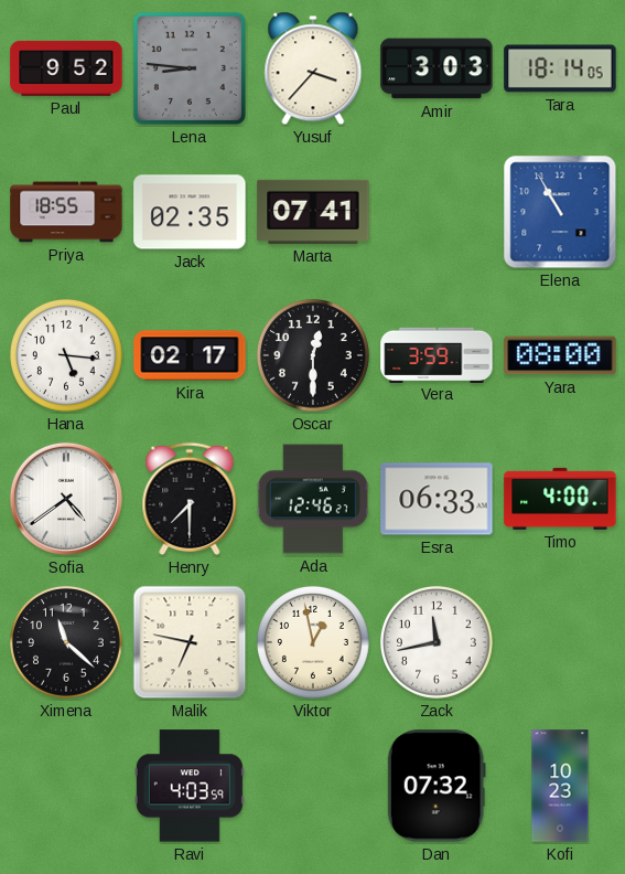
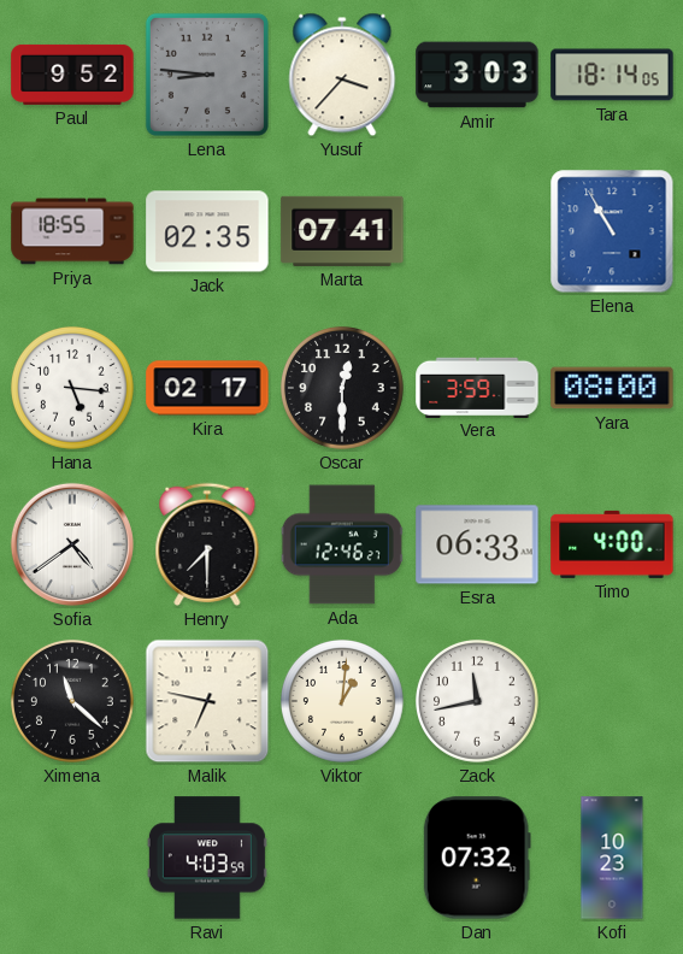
Viktor: 12:58 -> 1:01 (342, 701)
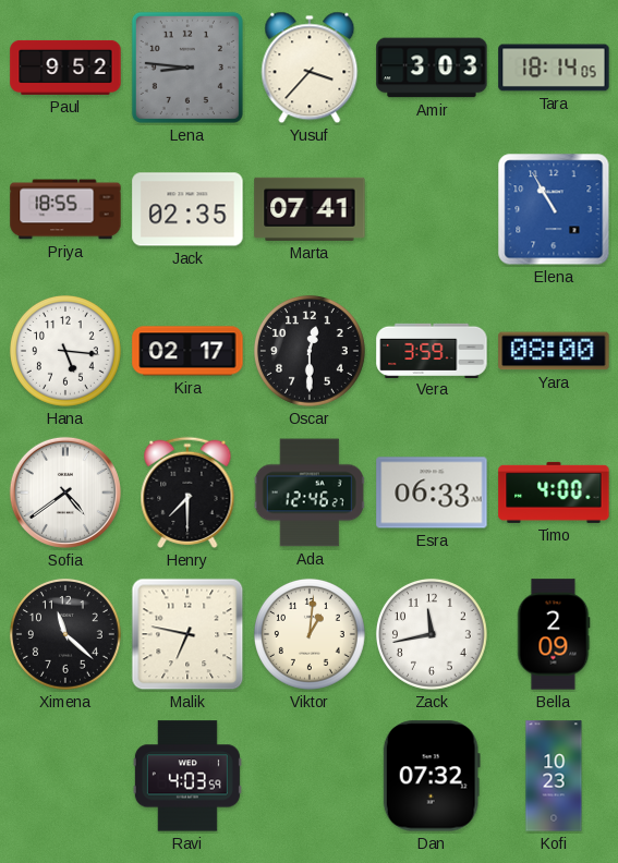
Bella: none -> 2:09 (554, 634)
